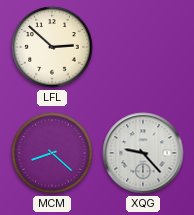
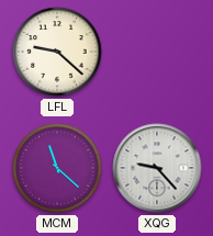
LFL: 2:52 -> 9:22 (57, 52)
MCM: 8:22 -> 11:22 (57, 168)
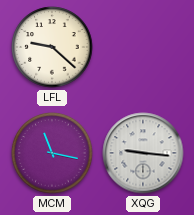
MCM: 11:22 -> 11:17 (52, 153)
XQG: 9:23 -> 9:16 (143, 153)
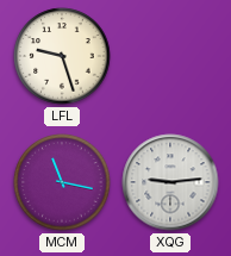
LFL: 9:22 -> 9:27 (62, 56)
XQG: 9:16 -> 9:14 (170, 182)
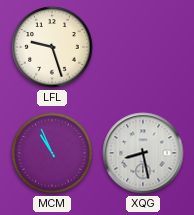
MCM: 11:17 -> 10:56 (52, 153)
XQG: 9:14 -> 8:28 (143, 153)
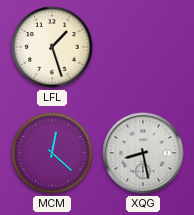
LFL: 9:27 -> 1:27 (52, 47)
MCM: 10:56 -> 12:22 (52, 153)
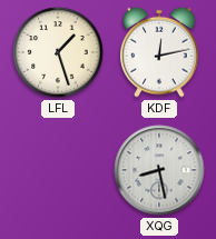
KDF: none -> 12:13 (159, 52)
MCM: 12:22 -> none (52, 153)
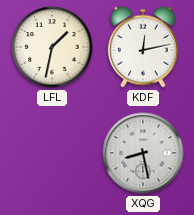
LFL: 1:27 -> 1:32 (52, 47)
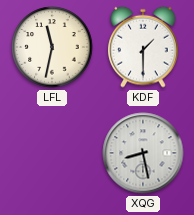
LFL: 1:32 -> 11:32 (52, 47)
KDF: 12:13 -> 1:30 (143, 47)
